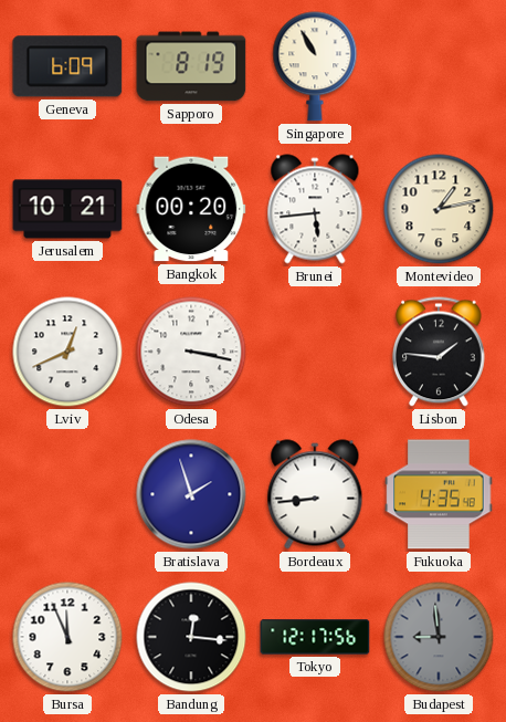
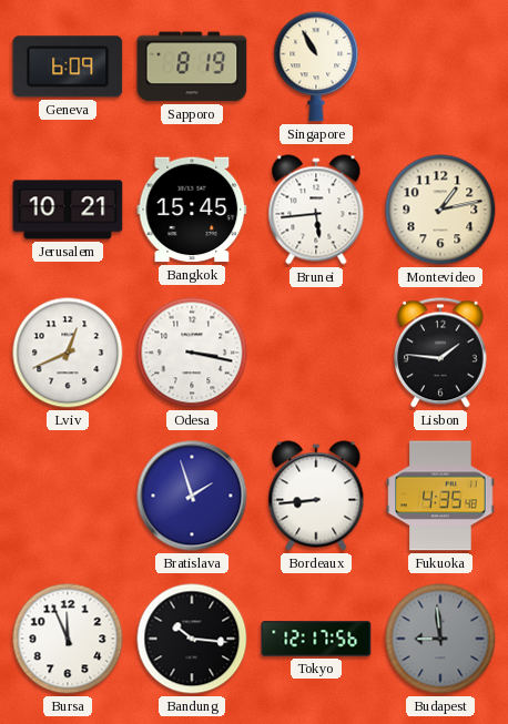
Bangkok: 00:20 -> 15:45 (192, 210)
Bandung: 12:16 -> 10:16 (192, 639)
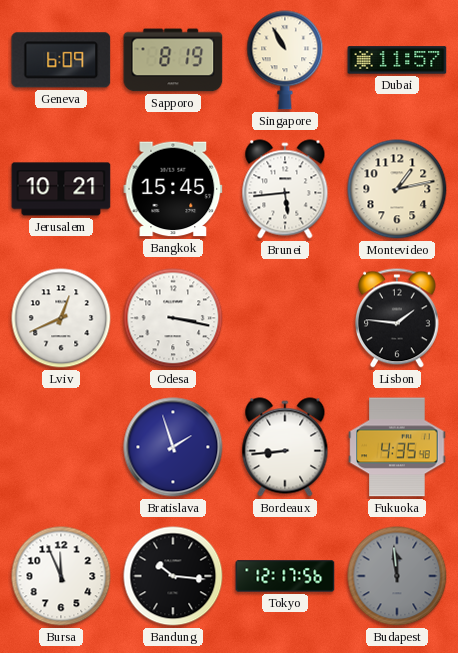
Dubai: none -> 11:57 (397, 60)
Budapest: 8:59 -> 11:59 (397, 576)
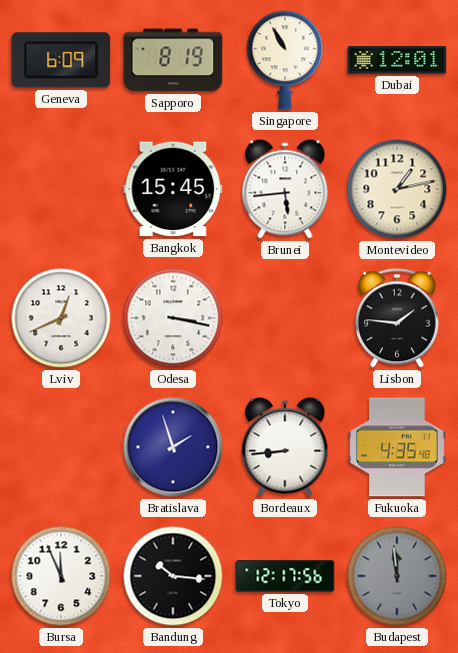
Dubai: 11:57 -> 12:01 (397, 60)
Jerusalem: 10:21 -> none (61, 189)
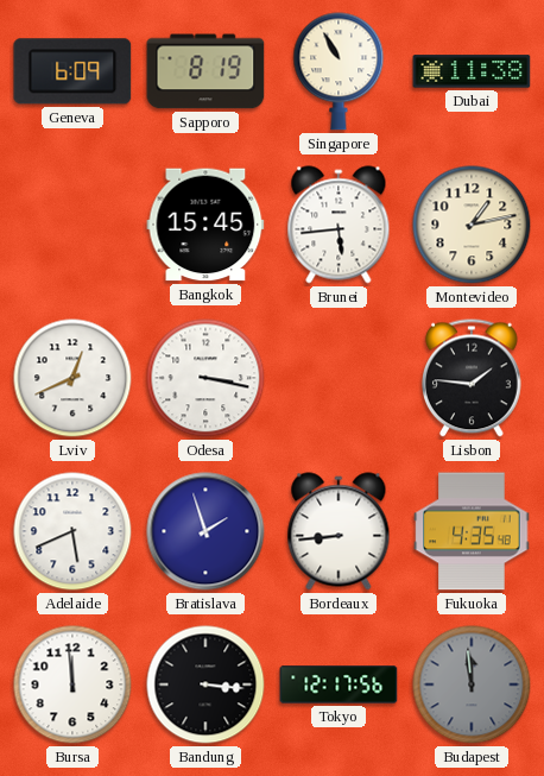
Dubai: 12:01 -> 11:38 (472, 71)
Adelaide: none -> 5:41 (72, 531)
Bursa: 11:56 -> 11:59 (72, 684)
Bandung: 10:16 -> 3:16 (205, 684)
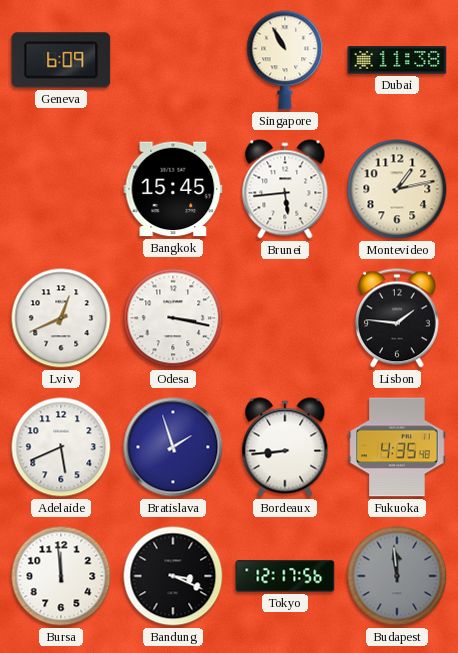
Sapporo: 8:19 -> none (205, 71)
Bandung: 3:16 -> 3:19 (173, 576)
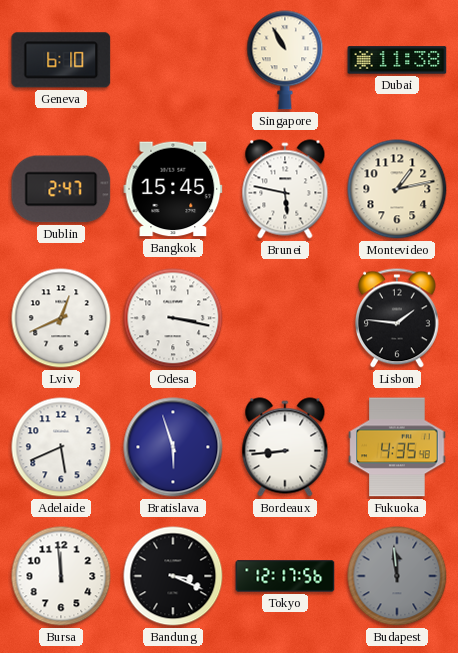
Geneva: 6:09 -> 6:10 (61, 60)
Dublin: none -> 2:47 (61, 189)
Brunei: 5:44 -> 5:47 (285, 189)
Bratislava: 1:57 -> 5:57 (173, 447)
